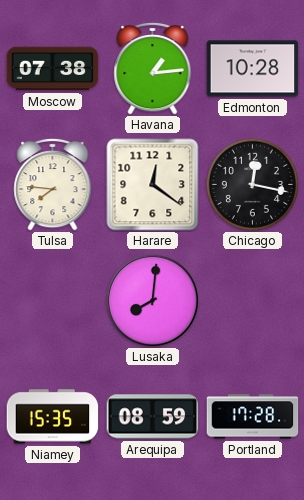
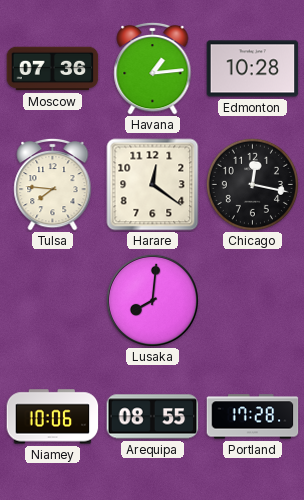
Moscow: 07:38 -> 07:36 (53, 69)
Niamey: 15:35 -> 10:06 (53, 417)
Arequipa: 08:59 -> 08:55 (153, 417)
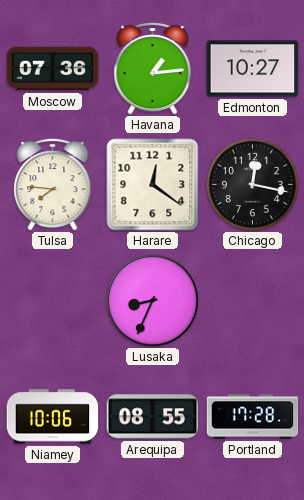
Edmonton: 10:28 -> 10:27 (253, 69)
Lusaka: 8:01 -> 8:34 (152, 300)
